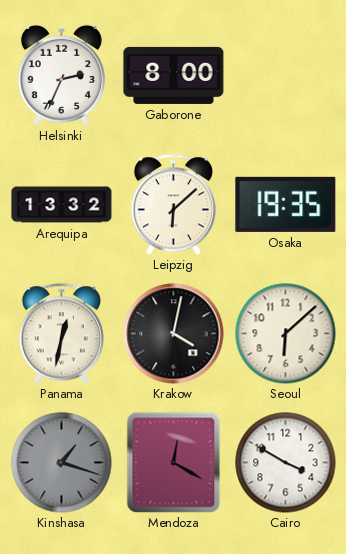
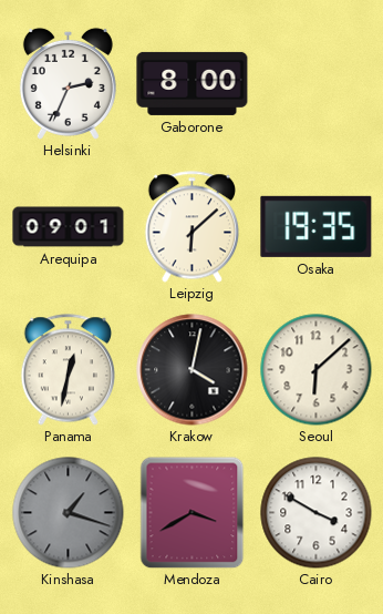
Arequipa: 13:32 -> 09:01 (69, 227)
Mendoza: 12:20 -> 3:40 (193, 512)
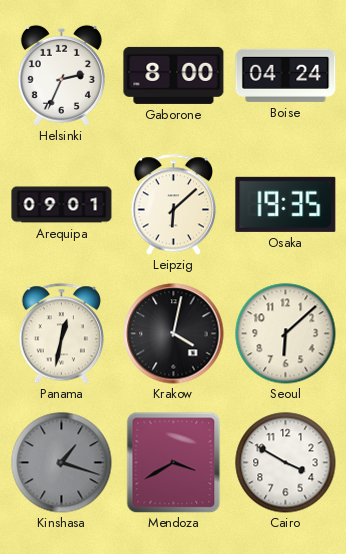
Boise: none -> 04:24 (286, 75)
